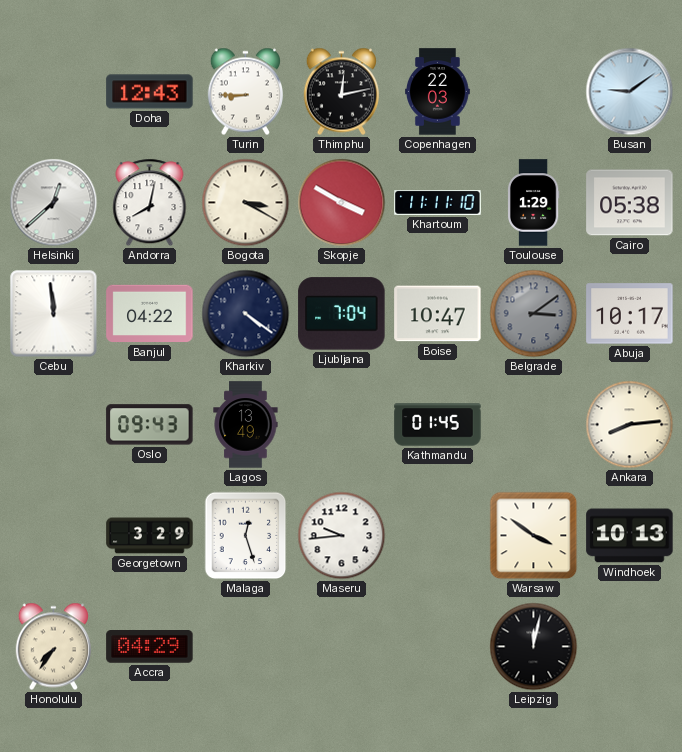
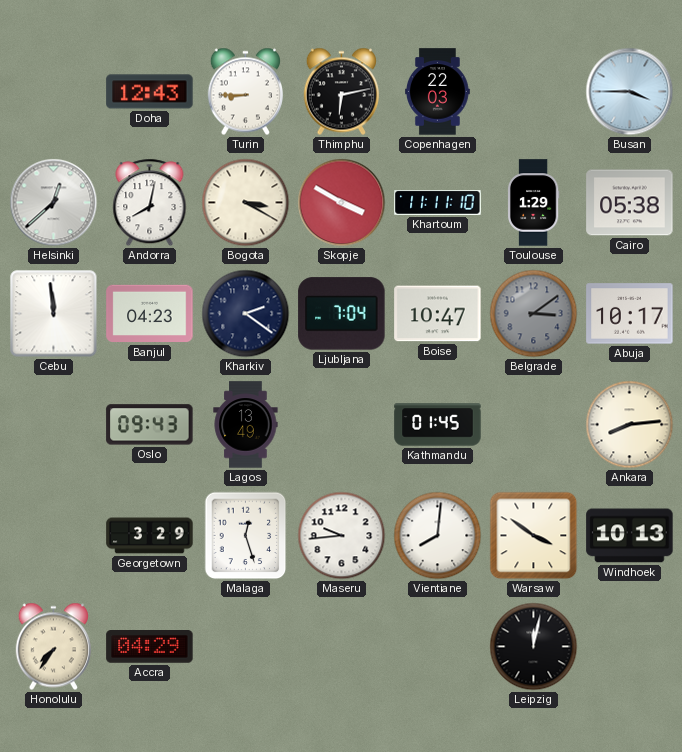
Thimphu: 12:13 -> 6:13 (341, 92)
Busan: 9:09 -> 3:45 (630, 92)
Banjul: 04:22 -> 04:23 (150, 314)
Kharkiv: 4:21 -> 2:21 (246, 314)
Vientiane: none -> 8:01 (438, 536)
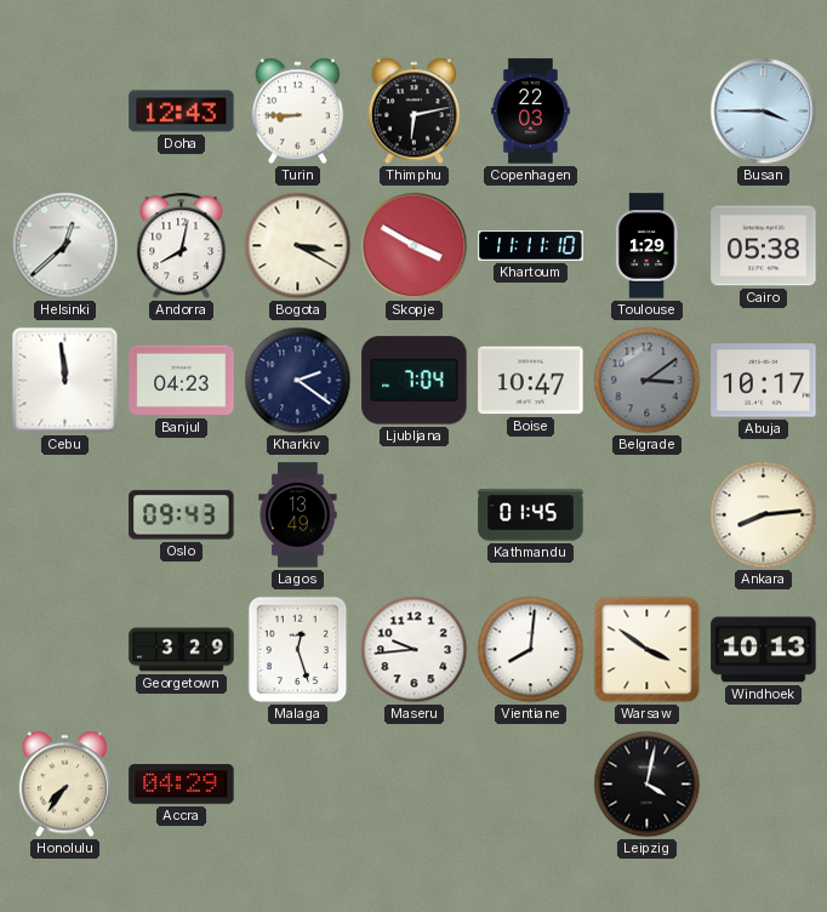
Leipzig: 12:02 -> 4:02 (648, 785)
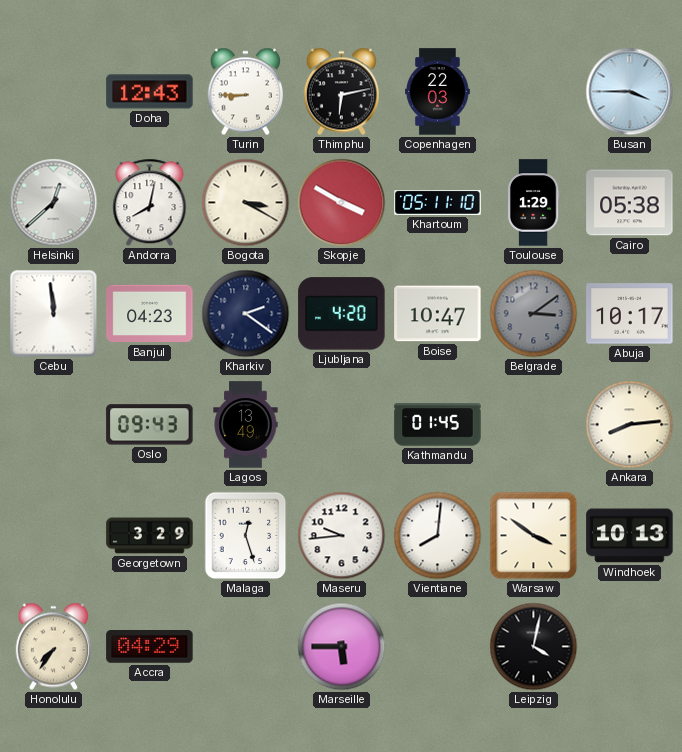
Khartoum: 11:11 -> 05:11 (438, 203)
Ljubljana: 7:04 -> 4:20 (342, 314)
Marseille: none -> 5:45 (342, 647)
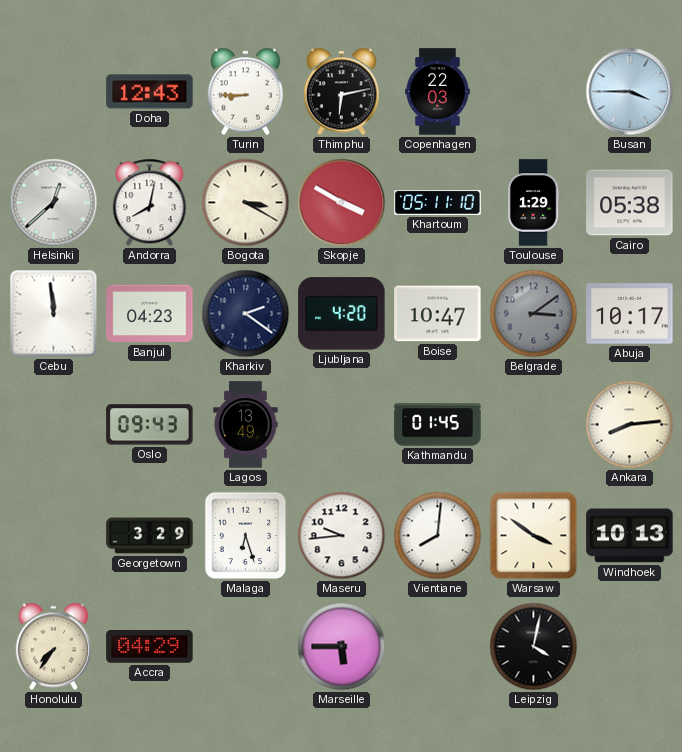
Malaga: 12:27 -> 6:27 (246, 536)
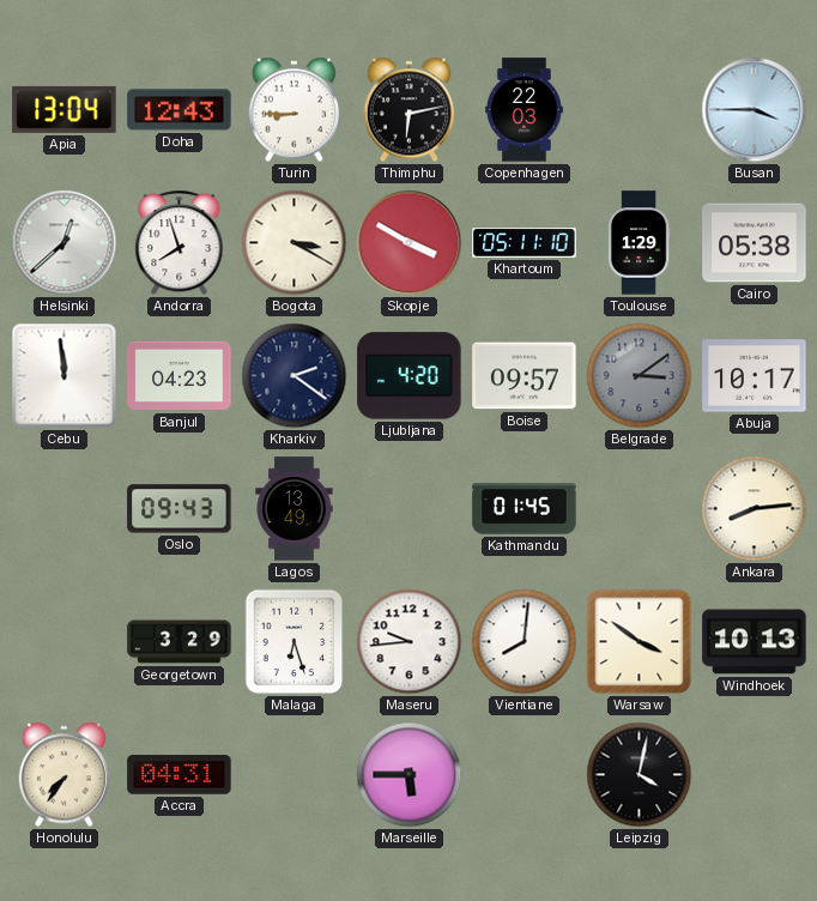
Apia: none -> 13:04 (65, 109)
Andorra: 8:02 -> 7:57 (180, 243)
Boise: 10:47 -> 09:57 (525, 376)
Accra: 04:29 -> 04:31 (180, 775)
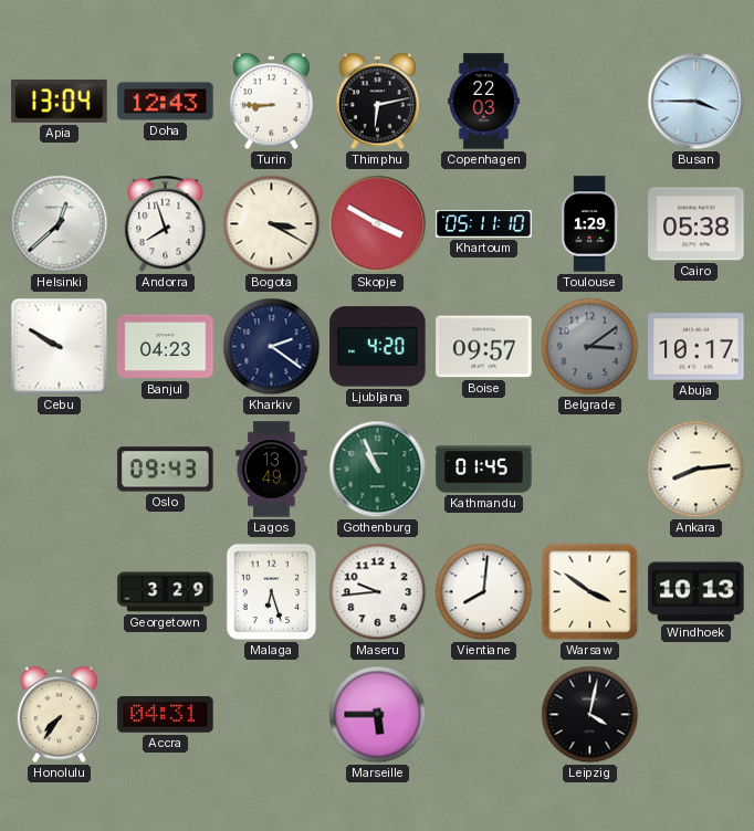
Cebu: 11:59 -> 9:50 (60, 347)
Gothenburg: none -> 10:56 (378, 470)
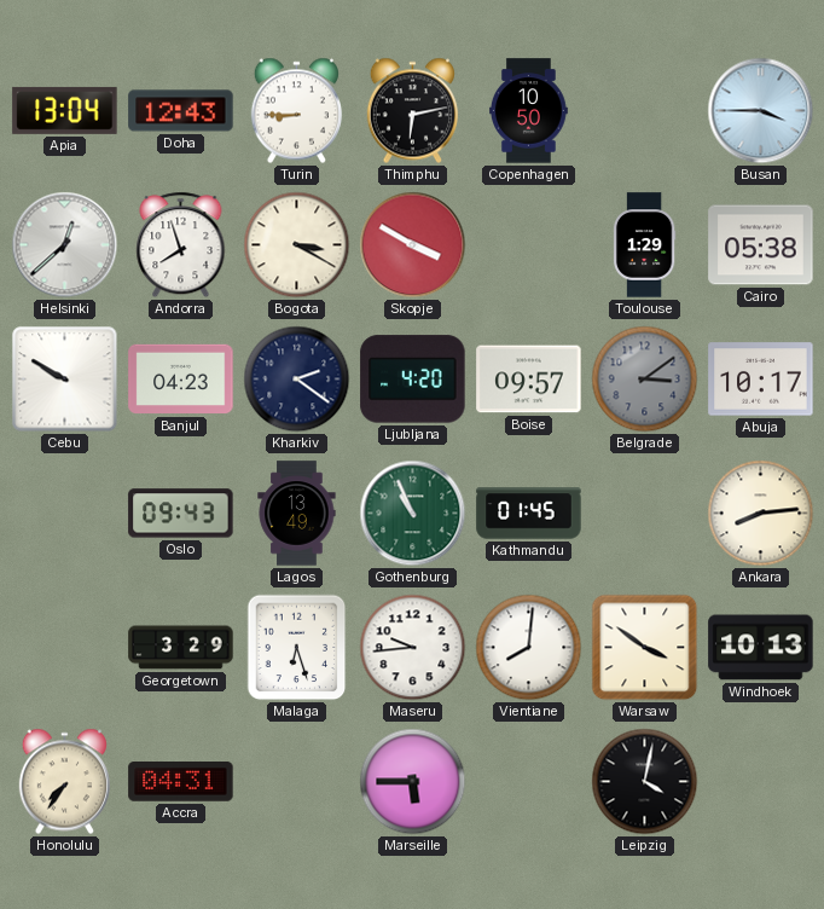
Copenhagen: 22:03 -> 10:50 (529, 111)
Khartoum: 05:11 -> none (484, 224)
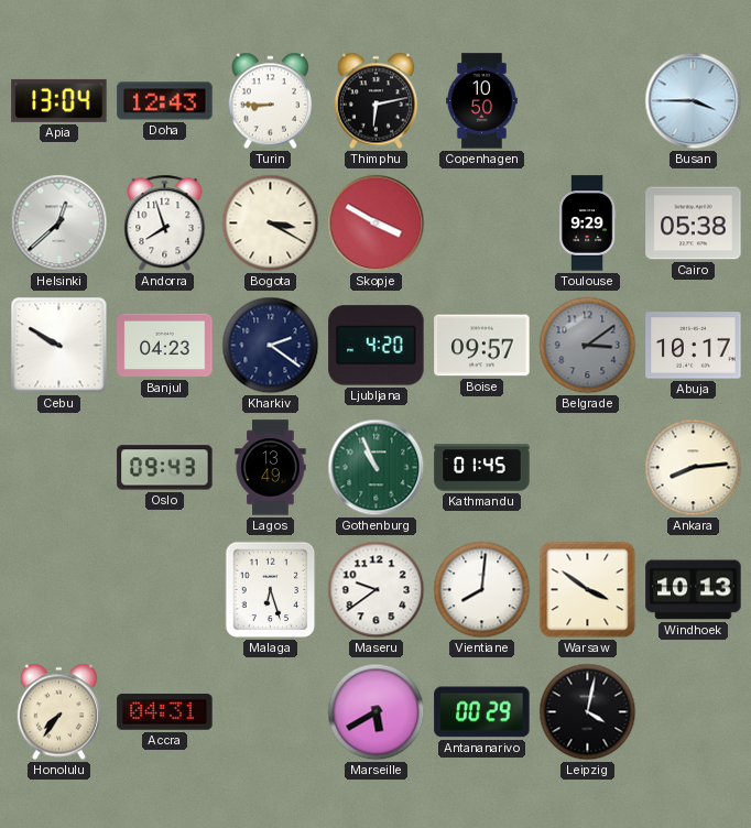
Toulouse: 1:29 -> 9:29 (587, 224)
Georgetown: 3:29 -> none (181, 648)
Maseru: 9:44 -> 9:39 (377, 590)
Marseille: 5:45 -> 5:40 (377, 712)
Antananarivo: none -> 00:29 (482, 712)
